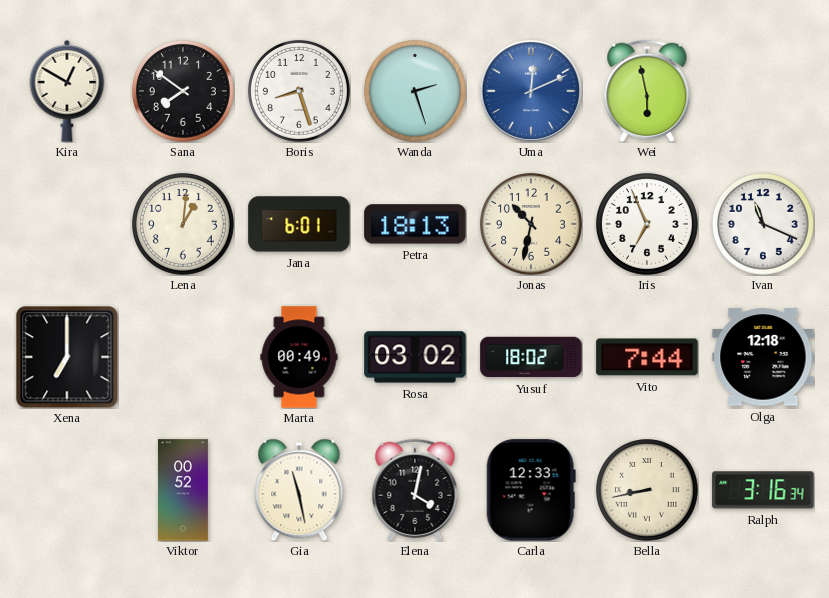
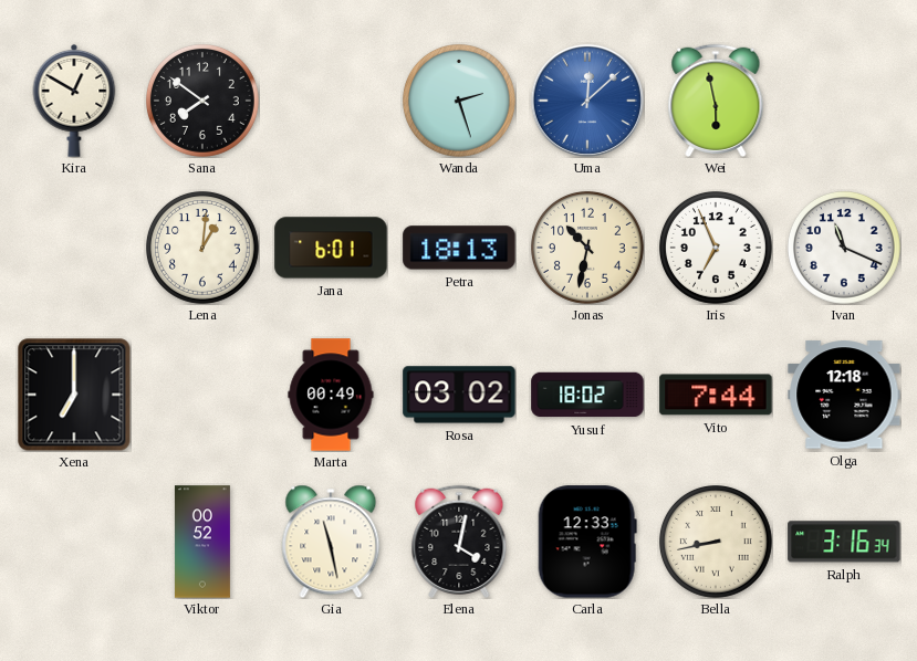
Boris: 8:27 -> none (300, 92)
Uma: 12:11 -> 12:08 (587, 101)
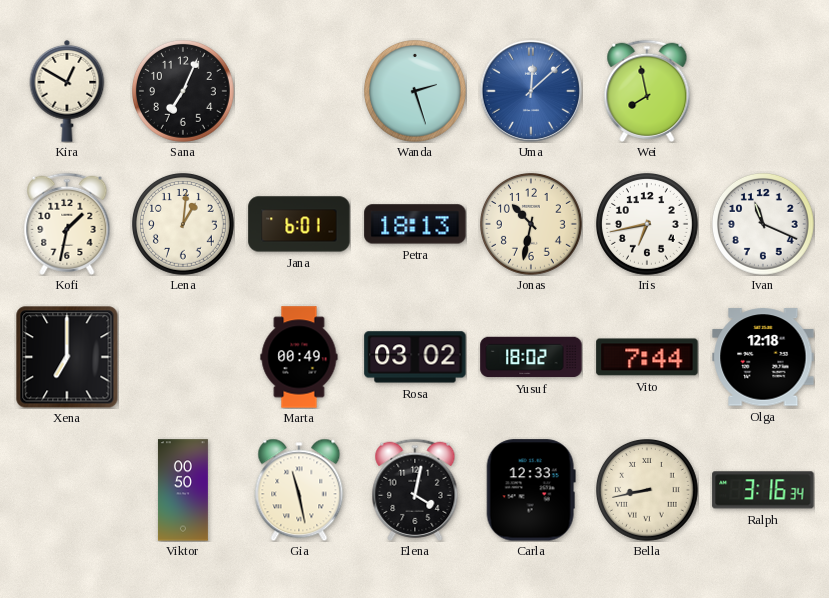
Sana: 7:51 -> 7:04 (184, 92)
Wei: 5:58 -> 7:58 (647, 91)
Kofi: none -> 1:32 (67, 224)
Iris: 6:56 -> 6:43 (648, 225)
Viktor: 00:52 -> 00:50 (183, 490)
